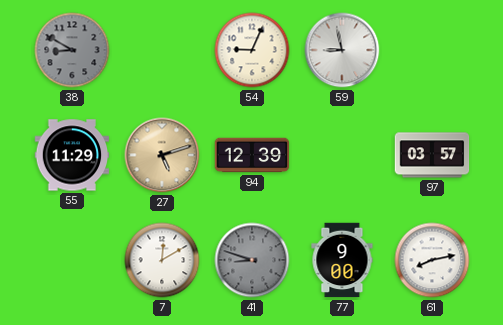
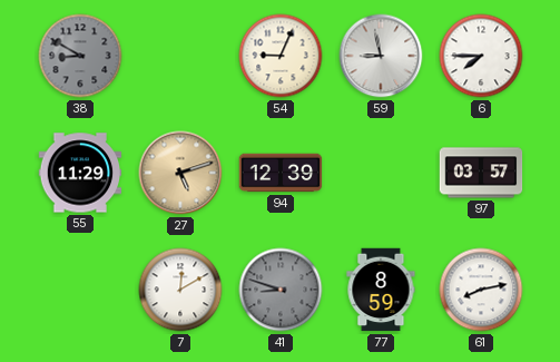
6: none -> 7:45 (481, 56)
77: 9:00 -> 8:59 (381, 290)
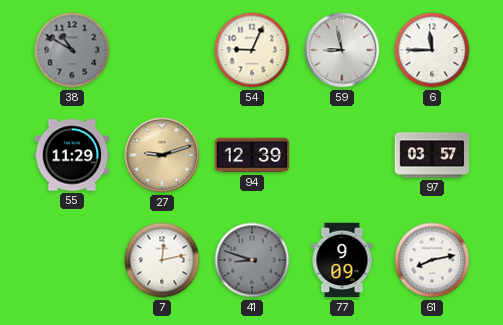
38: 8:50 -> 10:50 (72, 50)
6: 7:45 -> 11:45 (432, 50)
27: 5:12 -> 9:12 (162, 155)
7: 12:10 -> 12:13 (162, 260)
77: 8:59 -> 9:09 (342, 260)
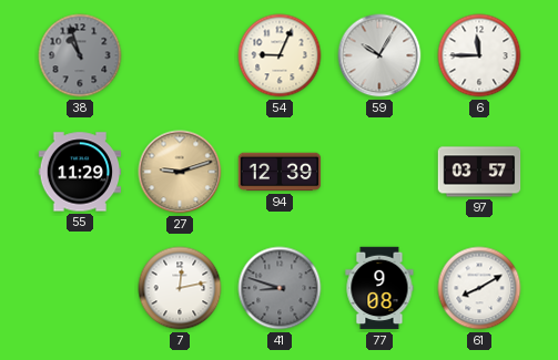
38: 10:50 -> 10:57 (80, 55)
59: 8:58 -> 10:05 (379, 55)
77: 9:09 -> 9:08 (379, 288)
61: 8:13 -> 8:10 (479, 288)
